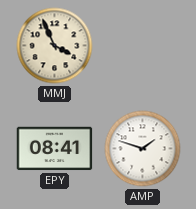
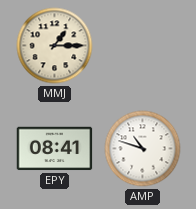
MMJ: 3:56 -> 1:15 (55, 46)
AMP: 1:48 -> 10:48 (143, 149)
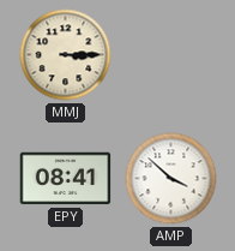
MMJ: 1:15 -> 3:15 (66, 55)
AMP: 10:48 -> 3:52 (171, 179)
